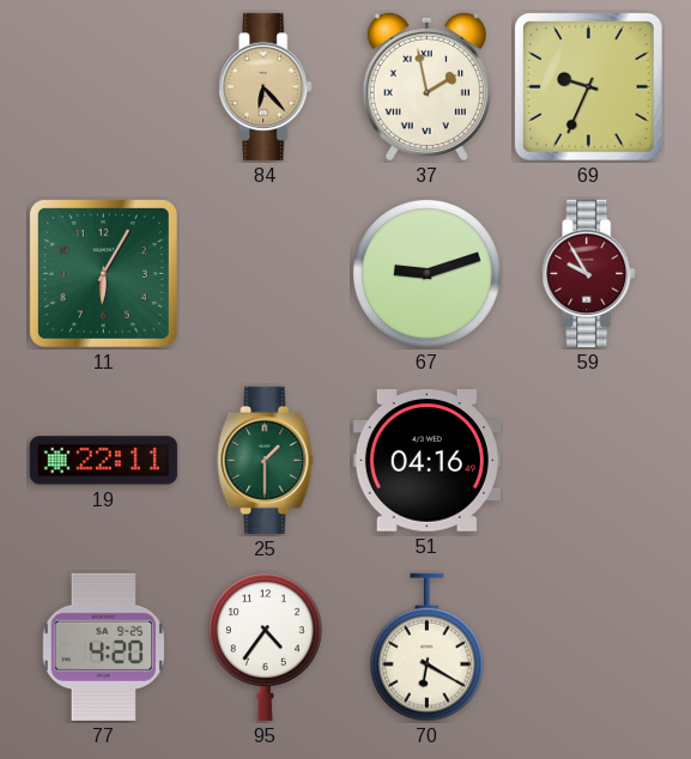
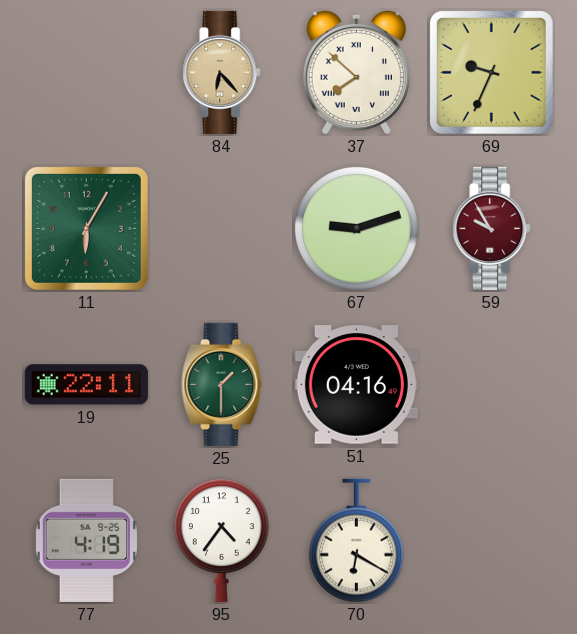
37: 1:58 -> 7:52 (356, 72)
77: 4:20 -> 4:19 (86, 540)
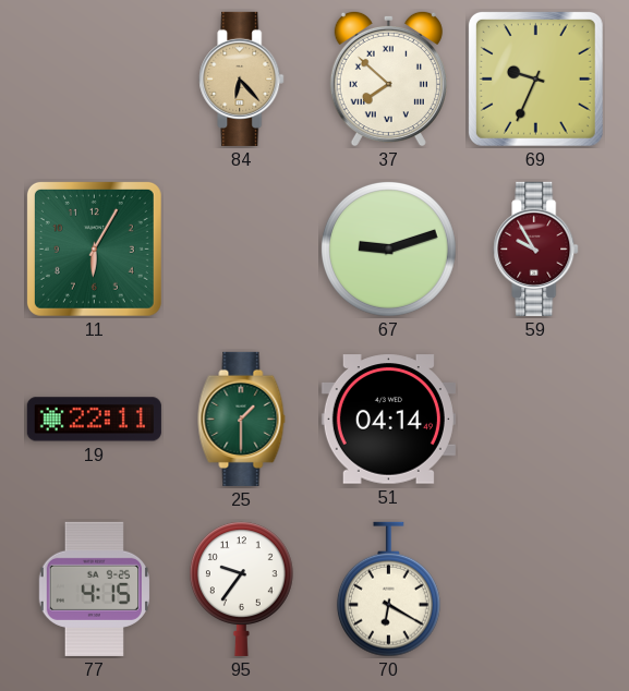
51: 04:16 -> 04:14 (388, 420)
77: 4:19 -> 4:15 (94, 589)
95: 4:36 -> 9:36 (241, 589)
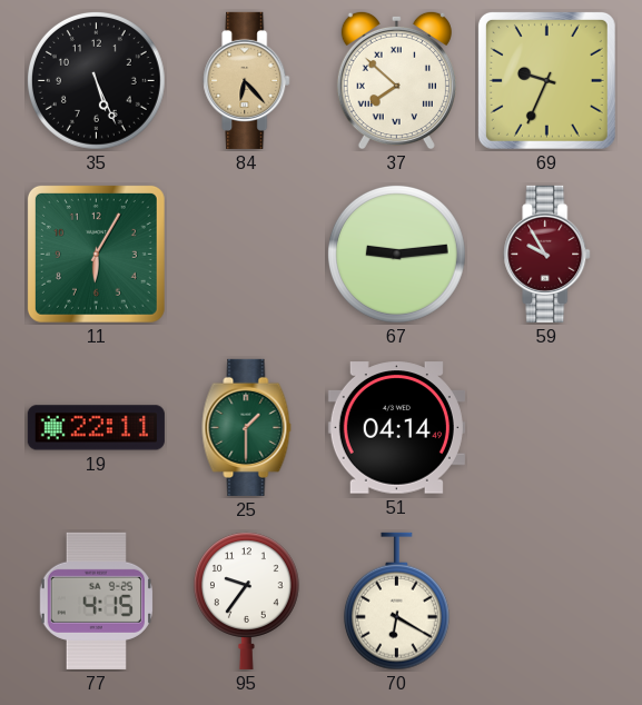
35: none -> 5:26 (96, 80)
67: 9:12 -> 9:14 (396, 254)
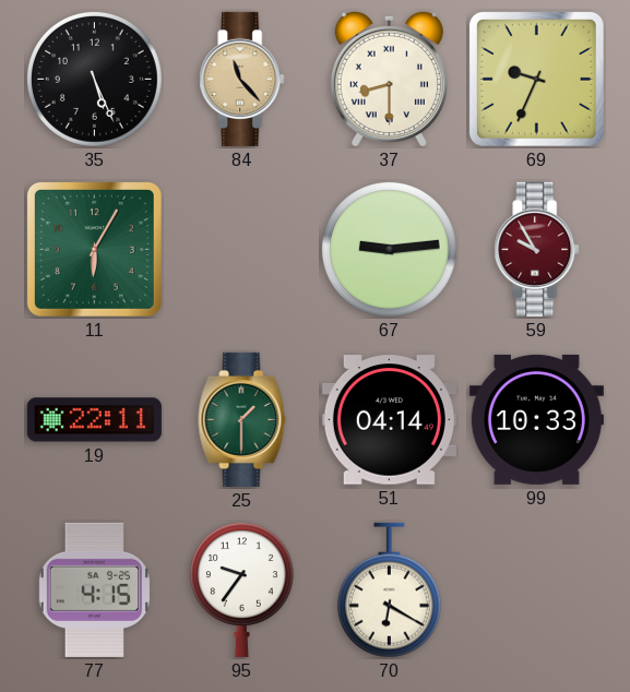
84: 6:23 -> 11:23 (242, 79)
37: 7:52 -> 8:30 (389, 79)
99: none -> 10:33 (536, 419)
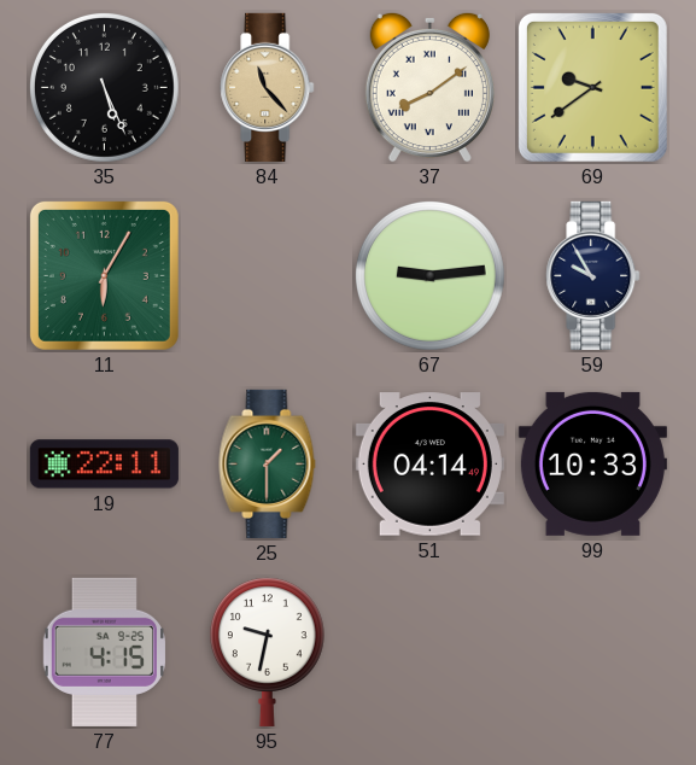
37: 8:30 -> 8:09 (429, 87)
69: 9:34 -> 9:39 (592, 87)
59 dial: burgundy -> navy (593, 275)
95: 9:36 -> 9:32 (267, 652)
70: 6:20 -> none (389, 590)
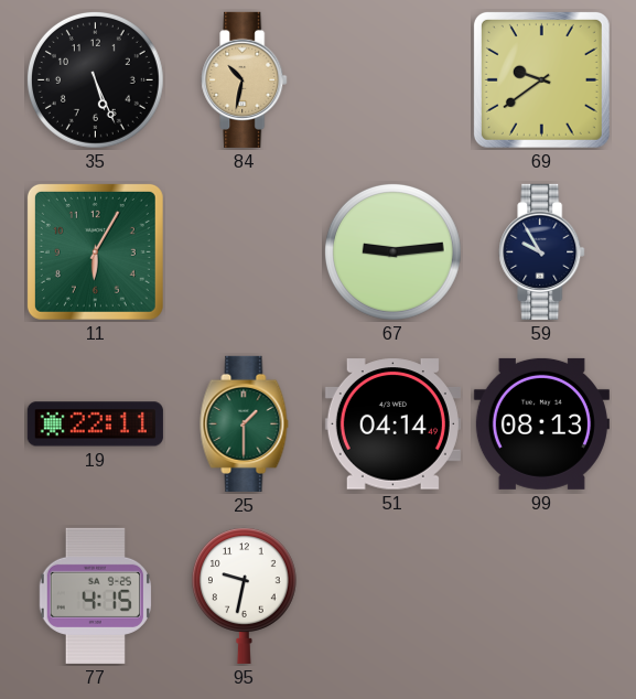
84: 11:23 -> 10:32 (245, 79)
37: 8:09 -> none (429, 87)
99: 10:33 -> 08:13 (541, 423)
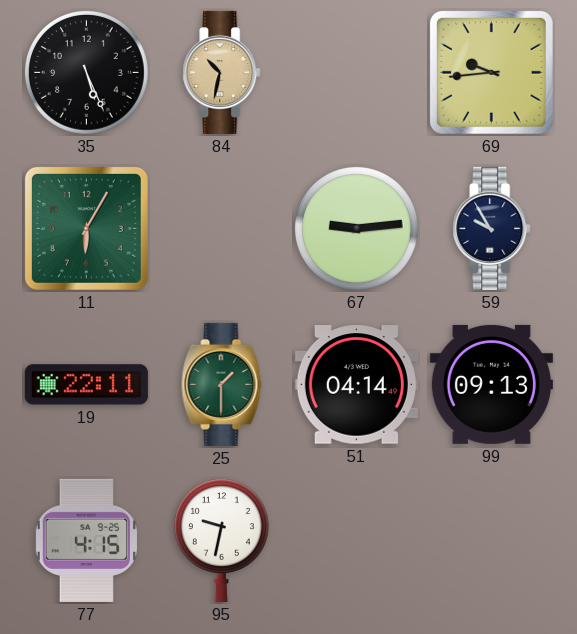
69: 9:39 -> 9:44 (491, 72)
99: 08:13 -> 09:13 (491, 384)
